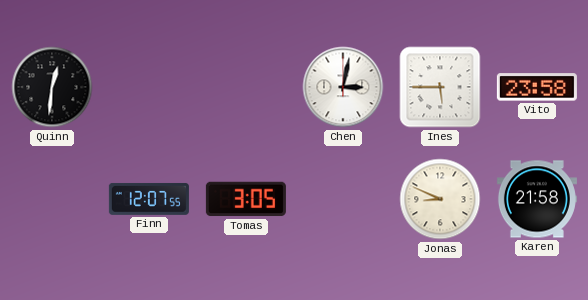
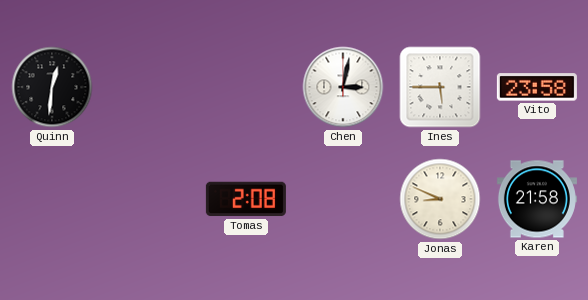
Finn: 12:07 -> none (149, 199)
Tomas: 3:05 -> 2:08 (246, 199)
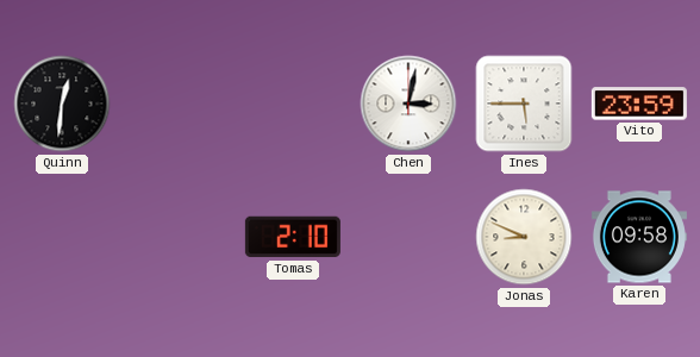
Vito: 23:58 -> 23:59 (639, 104)
Tomas: 2:08 -> 2:10 (293, 237)
Karen: 21:58 -> 09:58 (639, 237)
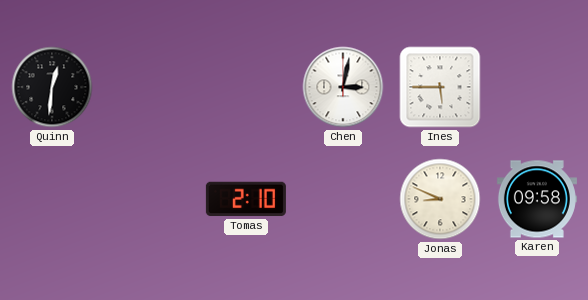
Vito: 23:59 -> none (639, 104)
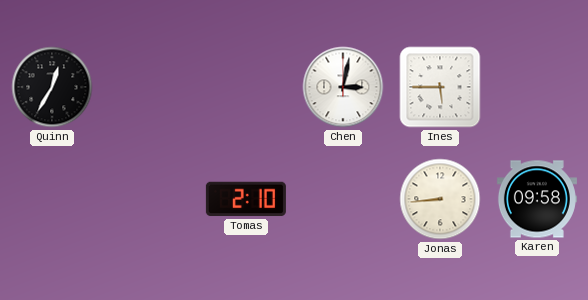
Quinn: 12:31 -> 12:35 (52, 87)
Jonas: 8:49 -> 8:44 (440, 199)
